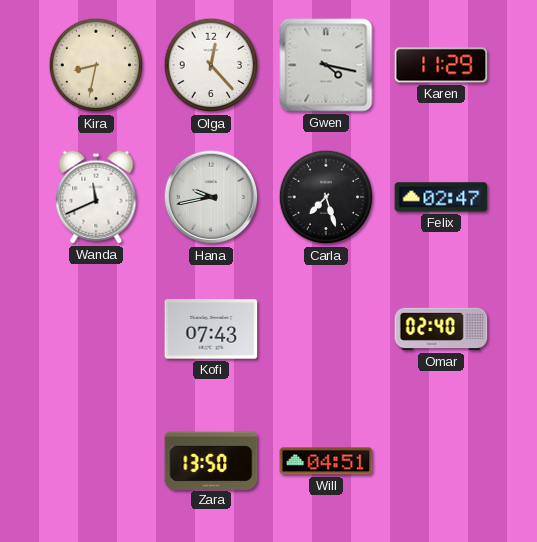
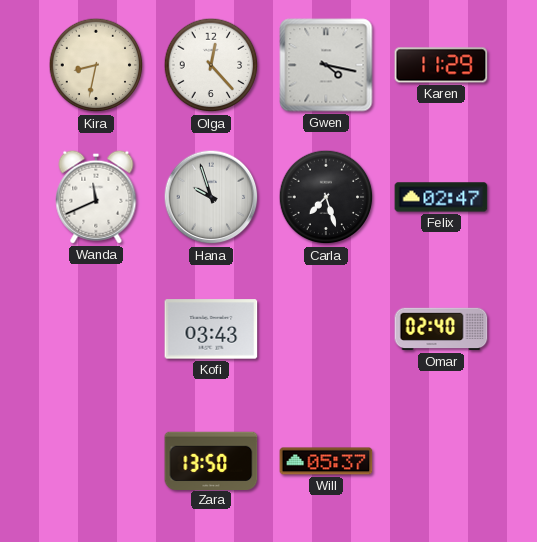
Hana: 9:43 -> 9:57 (211, 197)
Kofi: 07:43 -> 03:43 (211, 329)
Will: 04:51 -> 05:37 (326, 461)
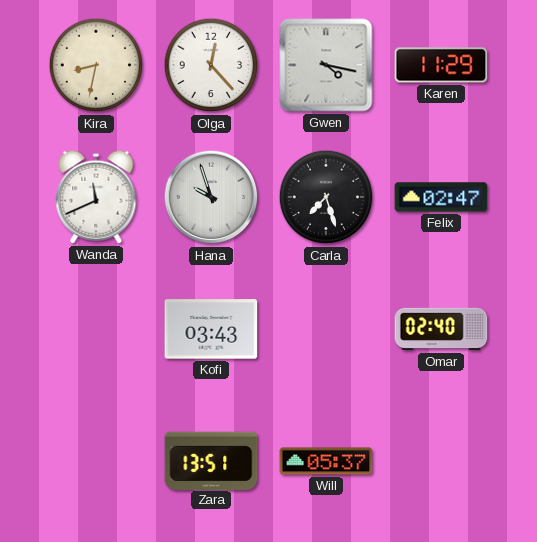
Zara: 13:50 -> 13:51 (211, 460)
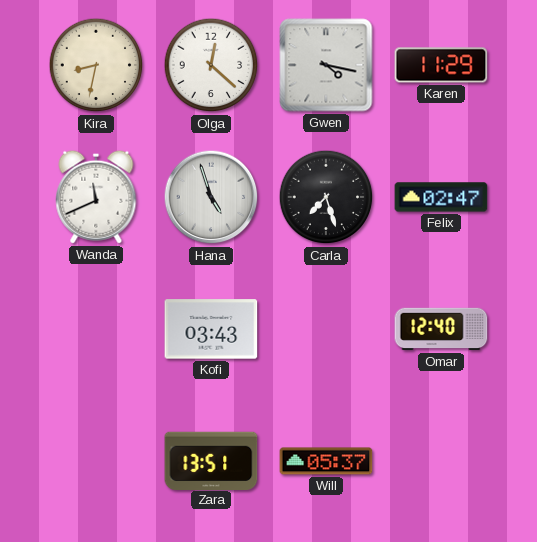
Olga: 12:23 -> 12:22 (211, 65)
Hana: 9:57 -> 4:57 (211, 197)
Omar: 02:40 -> 12:40 (441, 329)
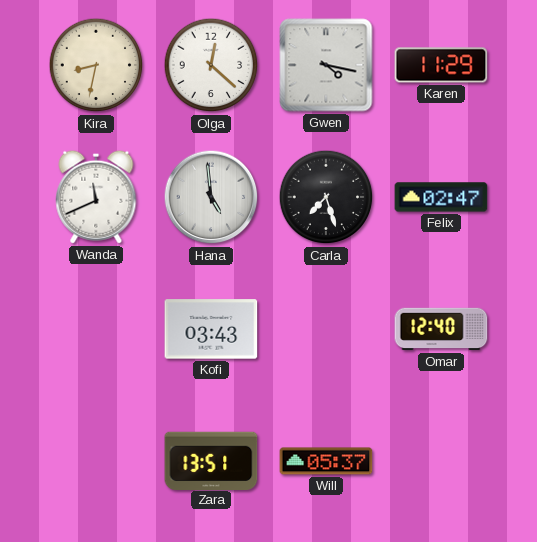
Hana: 4:57 -> 4:59 (211, 197)
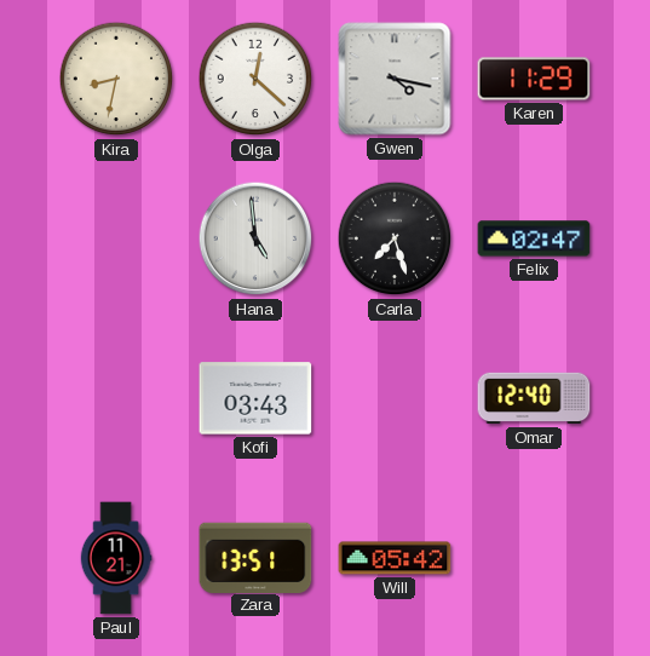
Wanda: 11:41 -> none (96, 197)
Paul: none -> 11:21 (116, 558)
Will: 05:37 -> 05:42 (395, 558)
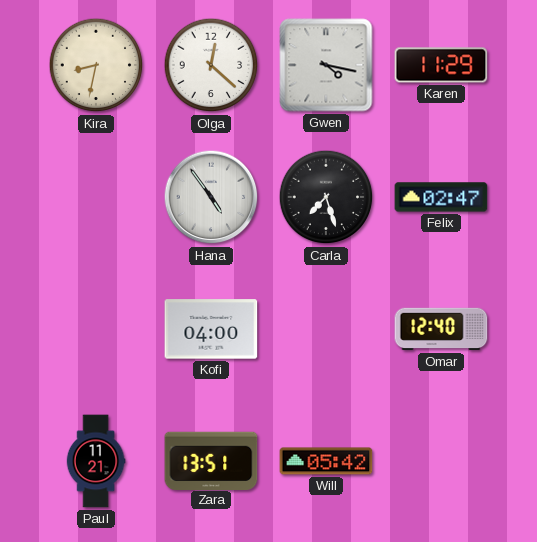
Hana: 4:59 -> 4:54 (211, 197)
Kofi: 03:43 -> 04:00 (211, 329)
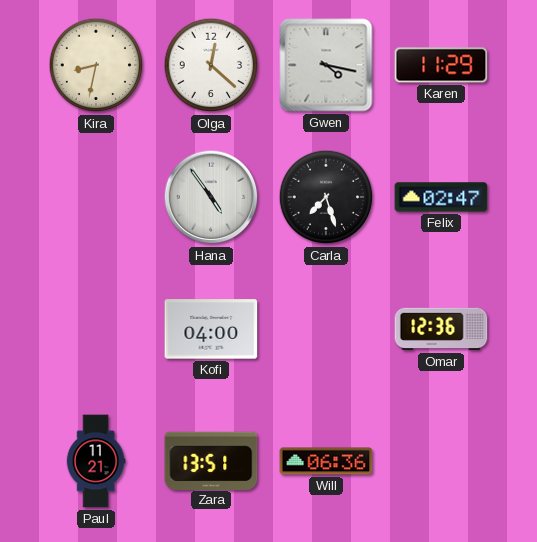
Omar: 12:40 -> 12:36 (441, 329)
Will: 05:42 -> 06:36 (326, 461)
